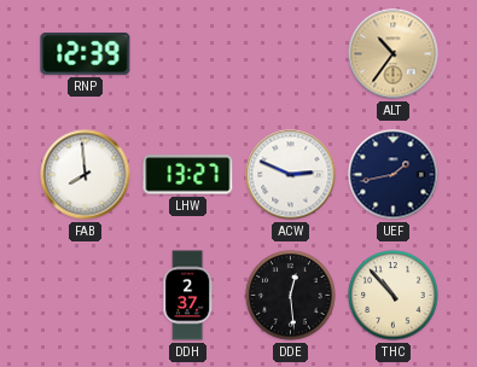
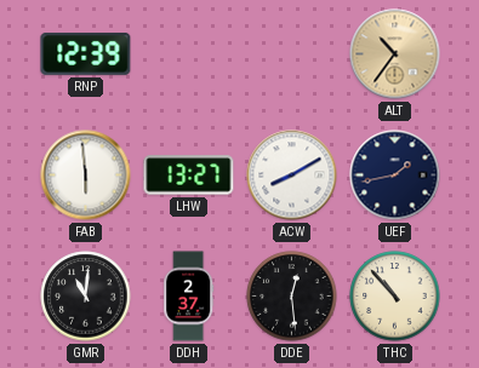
FAB: 7:59 -> 5:59 (86, 176)
ACW: 2:49 -> 8:10 (292, 176)
GMR: none -> 11:01 (86, 297)
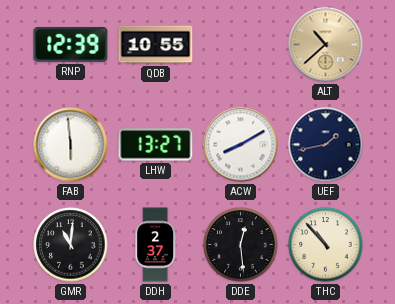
QDB: none -> 10:55 (156, 45)
ALT: 10:36 -> 10:38 (326, 45)
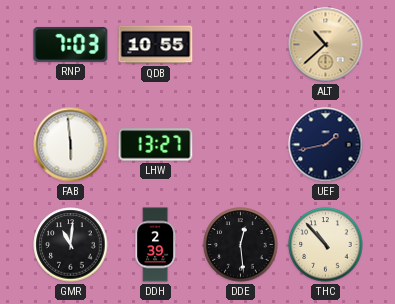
RNP: 12:39 -> 7:03 (71, 44)
ACW: 8:10 -> none (241, 145)
DDH: 2:37 -> 2:39 (156, 245)
